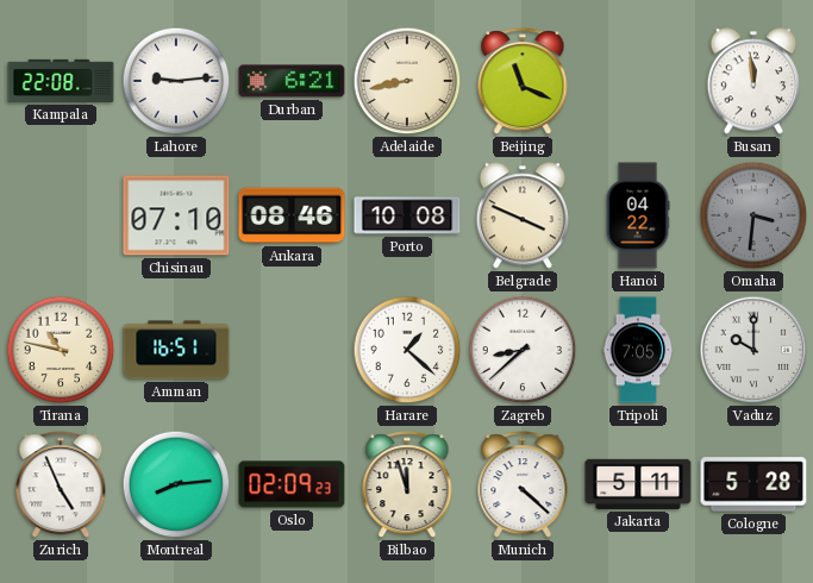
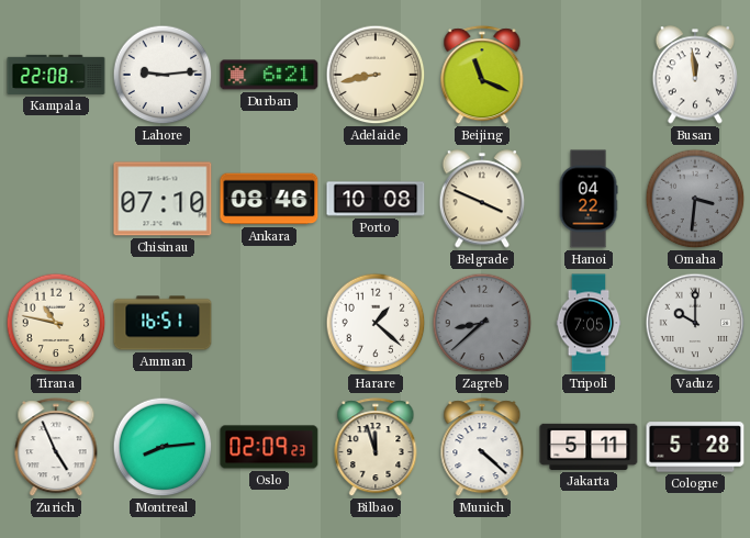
Zagreb dial: white -> grey (482, 323)
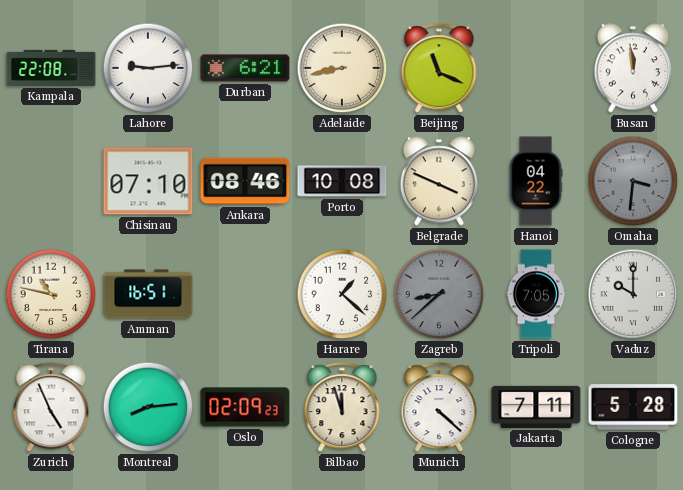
Jakarta: 5:11 -> 7:11 (536, 407)
